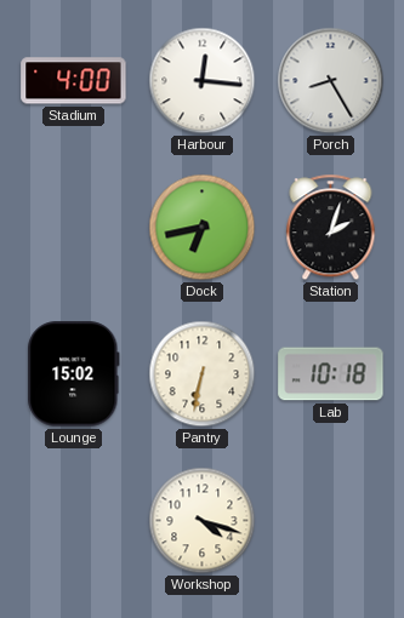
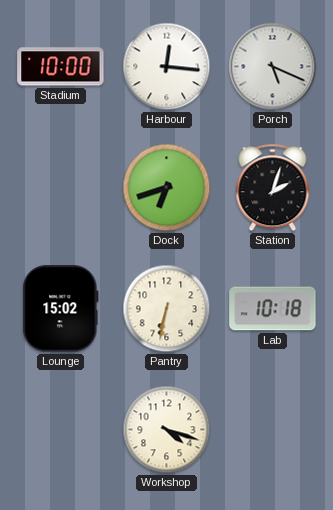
Stadium: 4:00 -> 10:00 (61, 67)
Porch: 8:25 -> 5:19 (273, 67)
Dock: 6:43 -> 6:42 (167, 188)
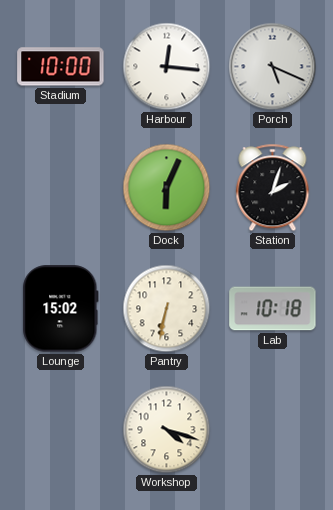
Dock: 6:42 -> 6:04 (167, 188)
